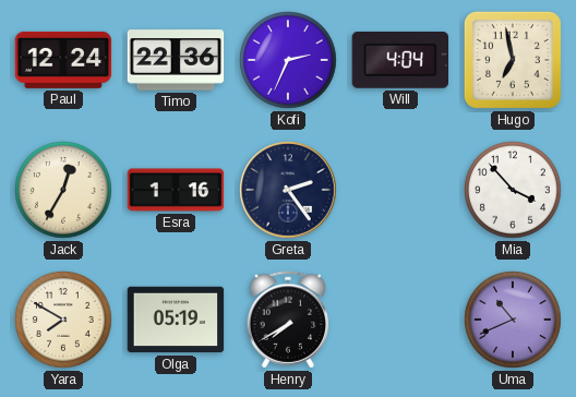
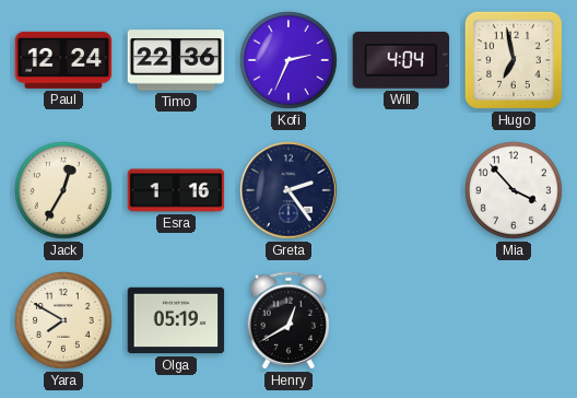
Henry: 7:40 -> 12:40 (288, 320)
Uma: 10:41 -> none (514, 321)
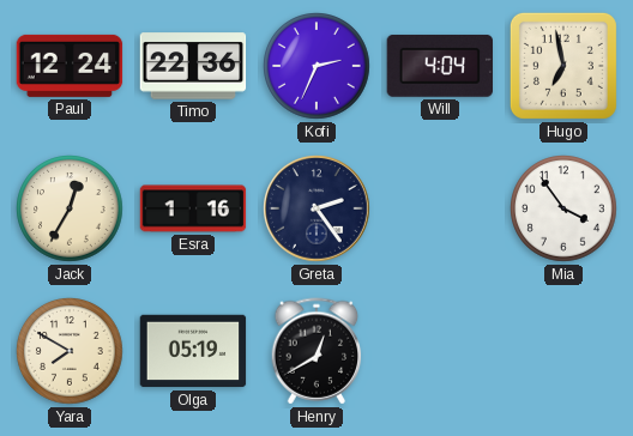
Mia: 3:53 -> 3:54 (565, 210)
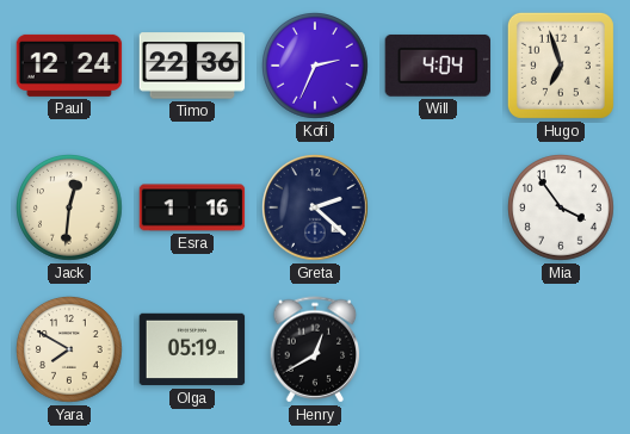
Hugo: 6:58 -> 6:57 (561, 66)
Jack: 12:35 -> 12:31 (70, 209)
Greta: 2:24 -> 2:22 (316, 209)
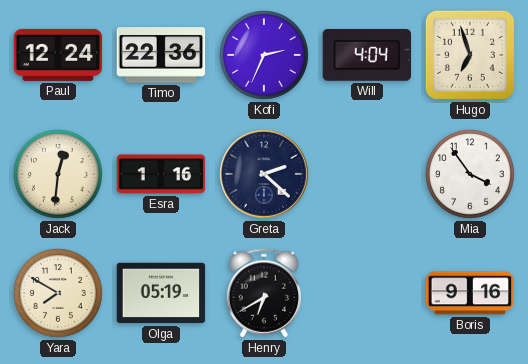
Henry: 12:40 -> 6:40 (264, 293)
Boris: none -> 9:16 (470, 293)
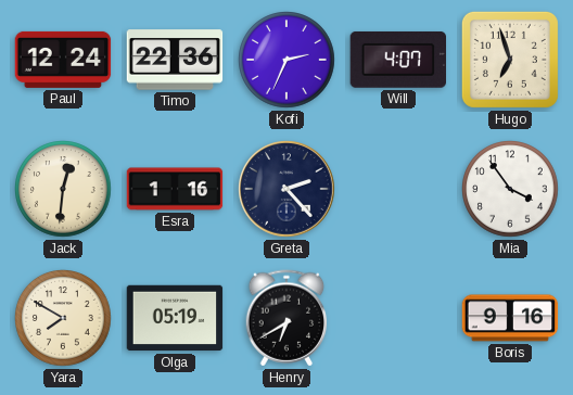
Will: 4:04 -> 4:07 (397, 60)
Greta: 2:22 -> 2:23 (288, 190)
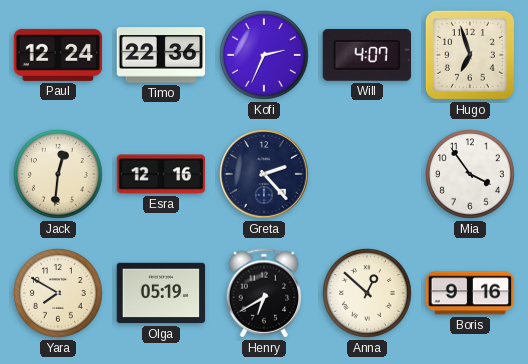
Esra: 1:16 -> 12:16 (161, 174)
Anna: none -> 12:52 (368, 294)
